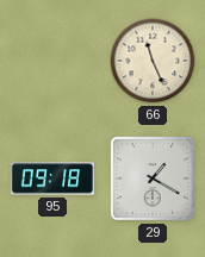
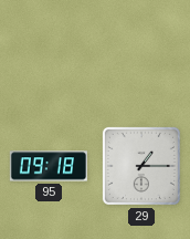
66: 11:26 -> none (153, 61)
29: 1:20 -> 1:15 (141, 166)
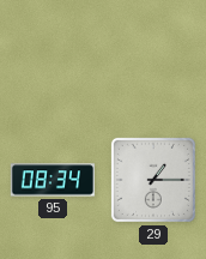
95: 09:18 -> 08:34 (51, 180)
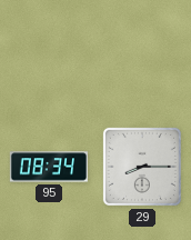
29: 1:15 -> 8:15 (142, 167)
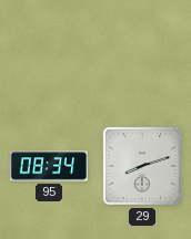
29: 8:15 -> 8:12 (142, 166)
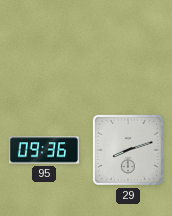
95: 08:34 -> 09:36 (43, 150)
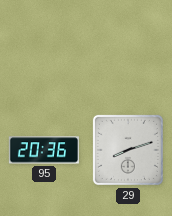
95: 09:36 -> 20:36 (43, 150)
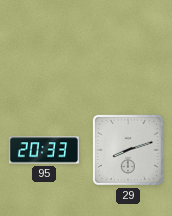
95: 20:36 -> 20:33 (43, 150)
